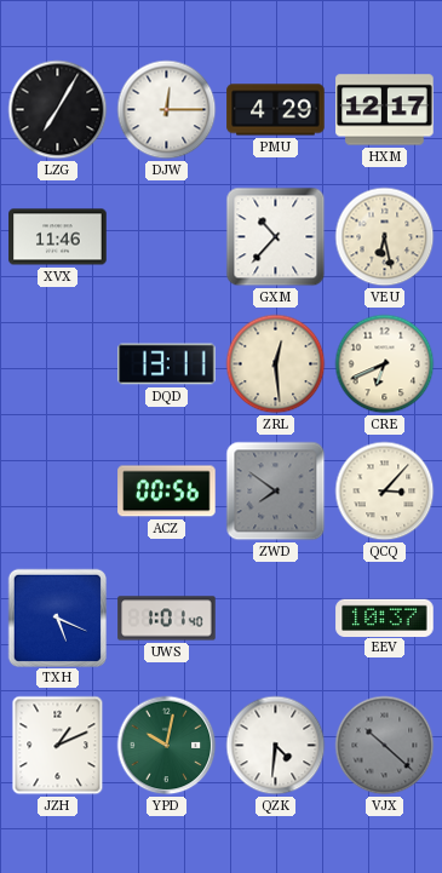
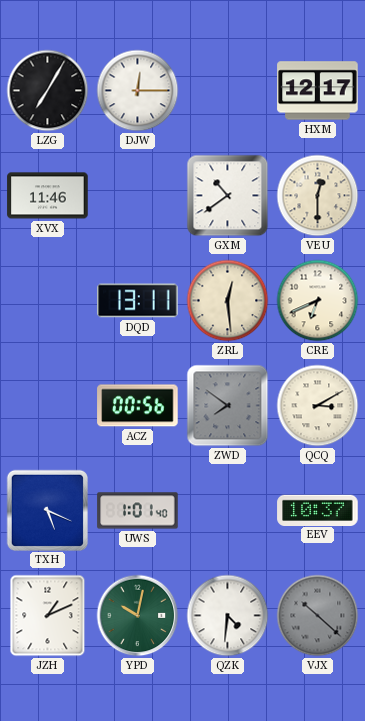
PMU: 4:29 -> none (276, 110)
GXM: 10:37 -> 10:39 (228, 196)
VEU: 6:28 -> 12:30 (318, 196)
QCQ: 3:07 -> 3:10 (318, 406)
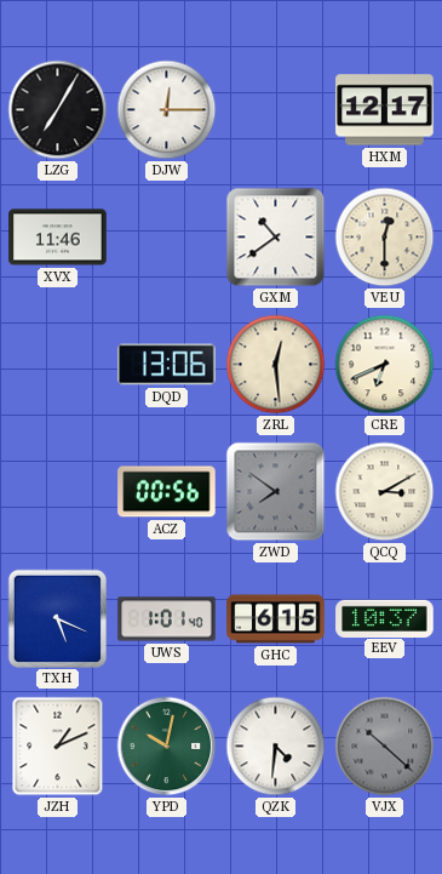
DQD: 13:11 -> 13:06 (167, 365)
GHC: none -> 6:15 (276, 619)
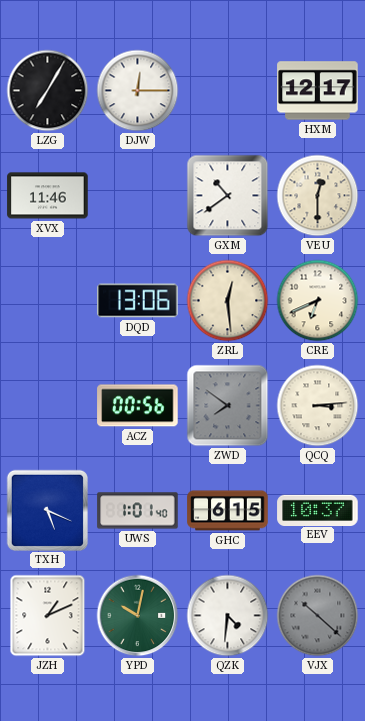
QCQ: 3:10 -> 3:14 (318, 406)
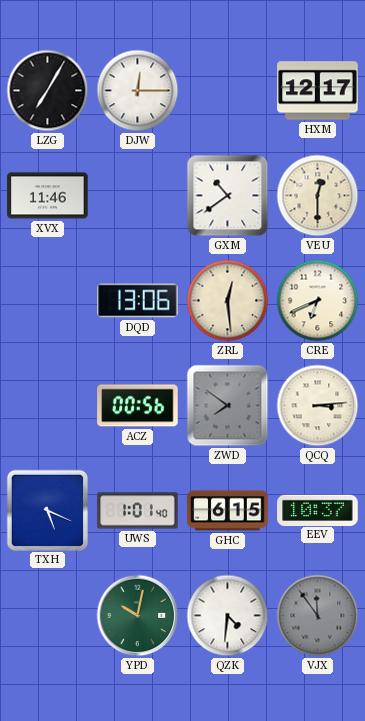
JZH: 1:11 -> none (48, 616)
VJX: 10:22 -> 11:54 (318, 616)
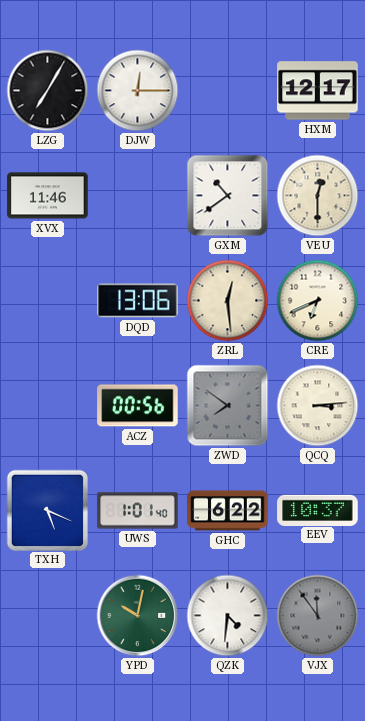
GHC: 6:15 -> 6:22 (228, 511)
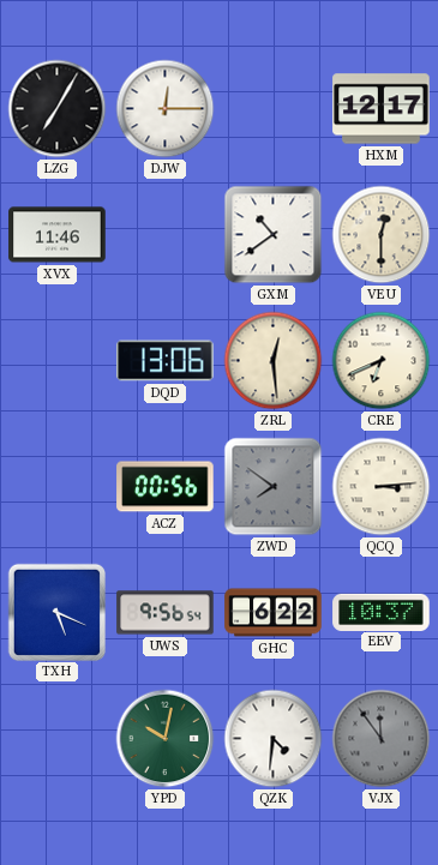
UWS: 1:01 -> 9:56 (166, 613)
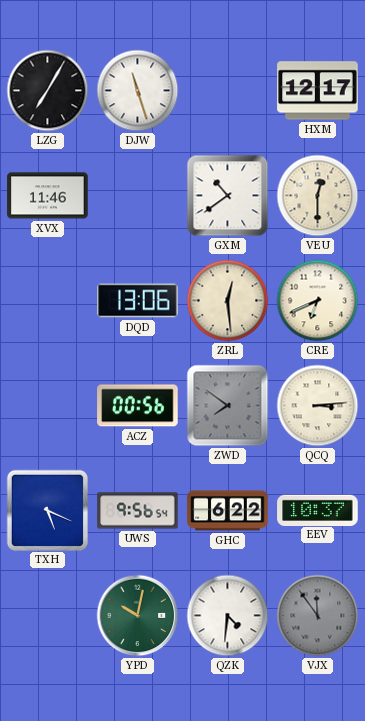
DJW: 12:15 -> 11:27 (138, 91)
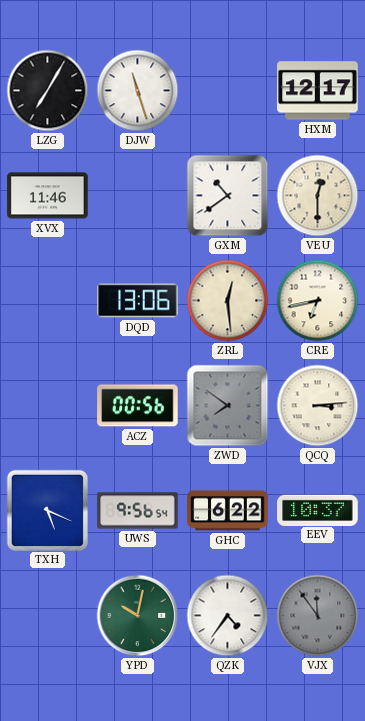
CRE: 6:41 -> 6:43 (318, 301)
QZK: 4:31 -> 4:36 (228, 616)
